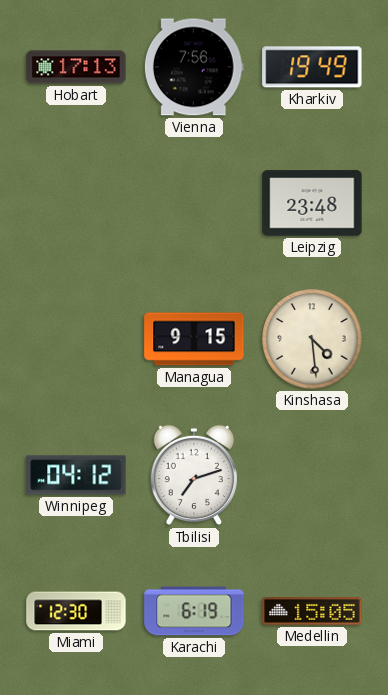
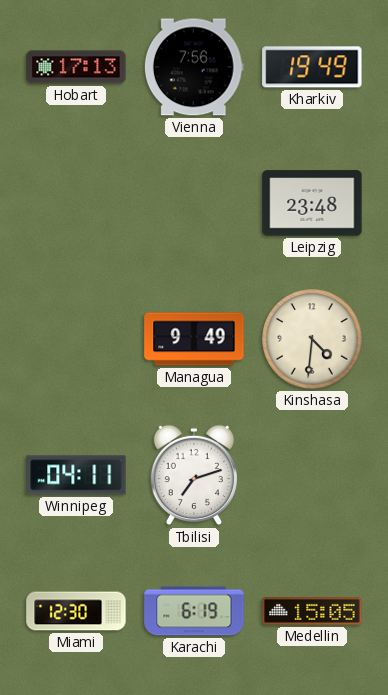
Managua: 9:15 -> 9:49 (194, 339)
Kinshasa: 4:29 -> 4:31 (312, 339)
Winnipeg: 04:12 -> 04:11 (76, 475)
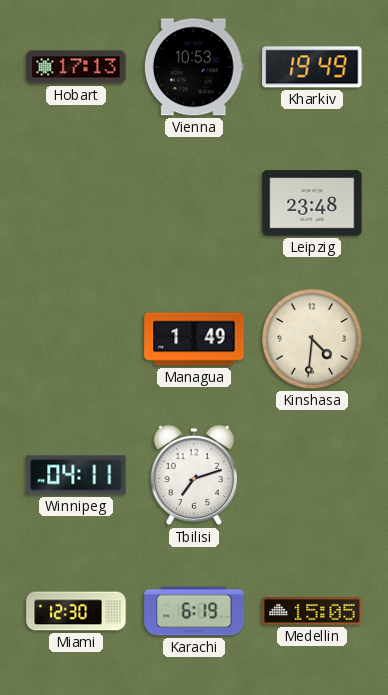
Vienna: 7:56 -> 10:53 (194, 67)
Managua: 9:49 -> 1:49 (194, 339)
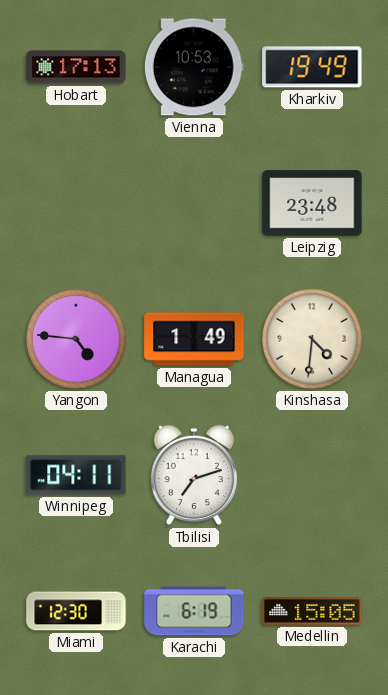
Yangon: none -> 4:46 (76, 339)
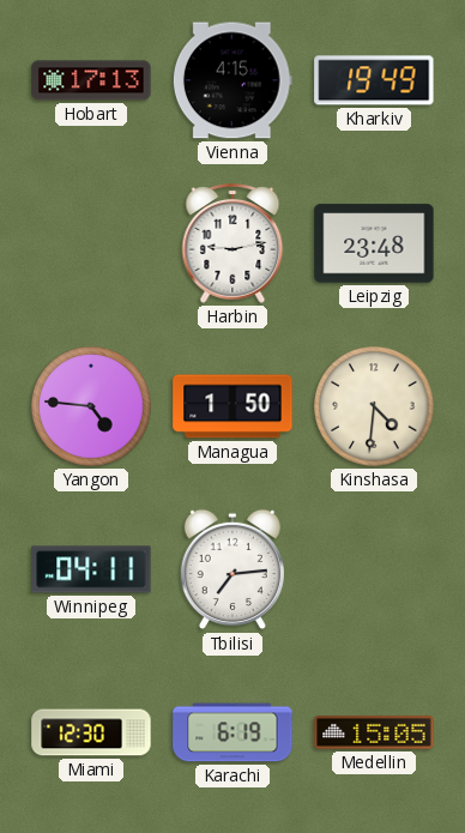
Vienna: 10:53 -> 4:15 (232, 80)
Harbin: none -> 9:13 (232, 243)
Managua: 1:49 -> 1:50 (232, 406)
Tbilisi: 7:12 -> 7:14 (232, 569)
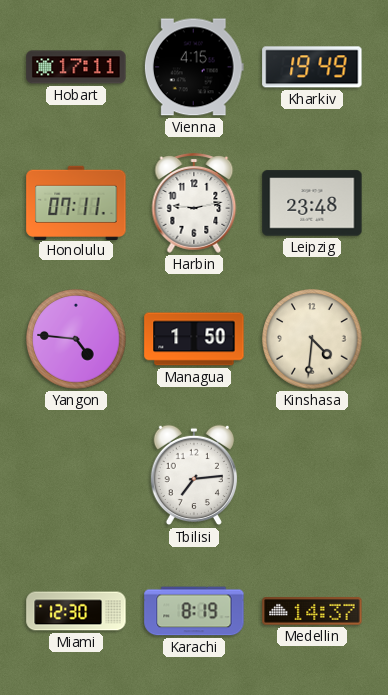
Hobart: 17:13 -> 17:11 (76, 67)
Honolulu: none -> 07:11 (76, 202)
Winnipeg: 04:11 -> none (91, 569)
Karachi: 6:19 -> 8:19 (194, 611)
Medellin: 15:05 -> 14:37 (312, 611)
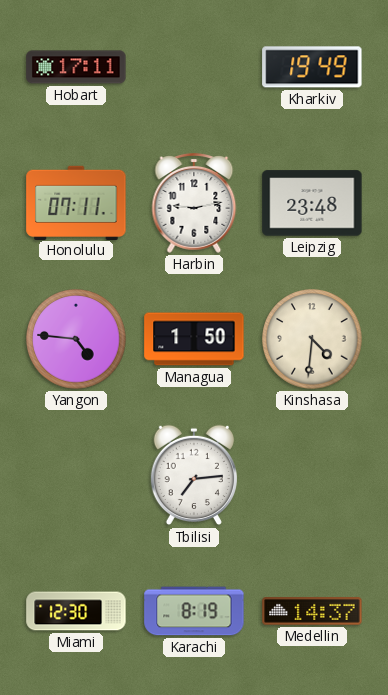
Vienna: 4:15 -> none (194, 67)
